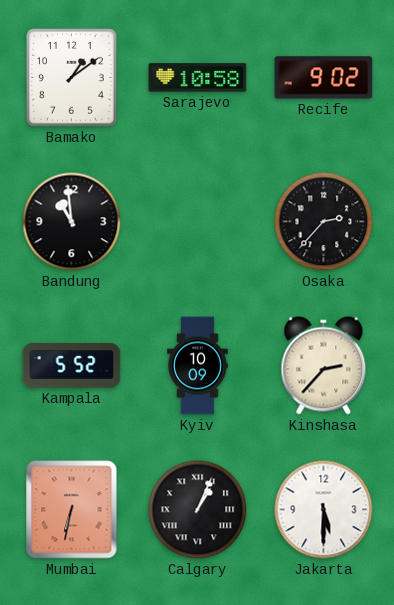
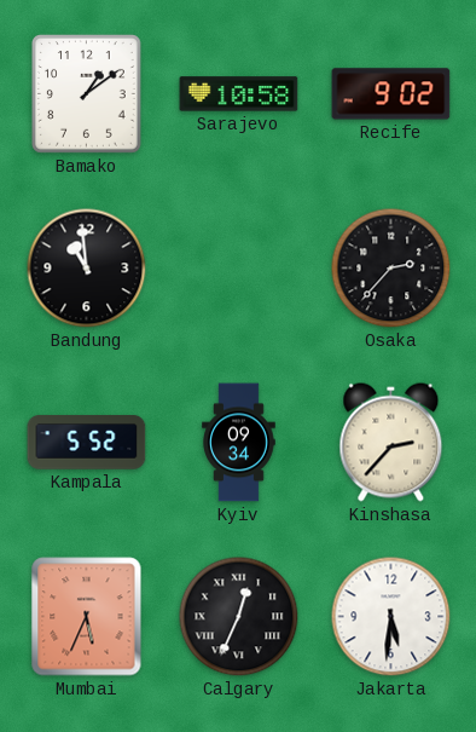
Kyiv: 10:09 -> 09:34 (239, 443)
Mumbai: 6:32 -> 5:34 (87, 617)
Calgary: 1:04 -> 12:34 (239, 617)
Jakarta: 5:30 -> 5:31 (391, 617)
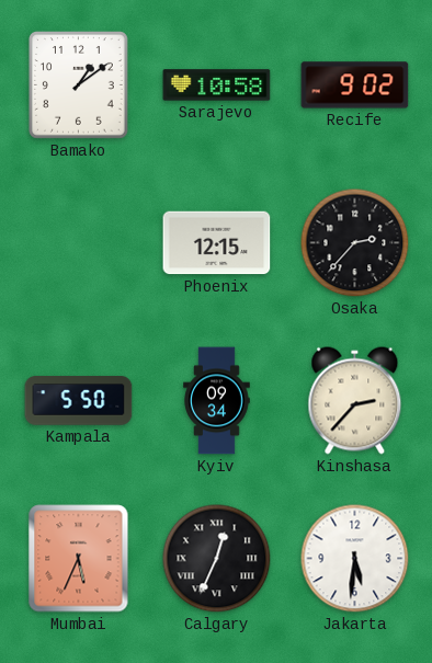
Bandung: 10:59 -> none (87, 269)
Phoenix: none -> 12:15 (217, 243)
Kampala: 5:52 -> 5:50 (79, 401)
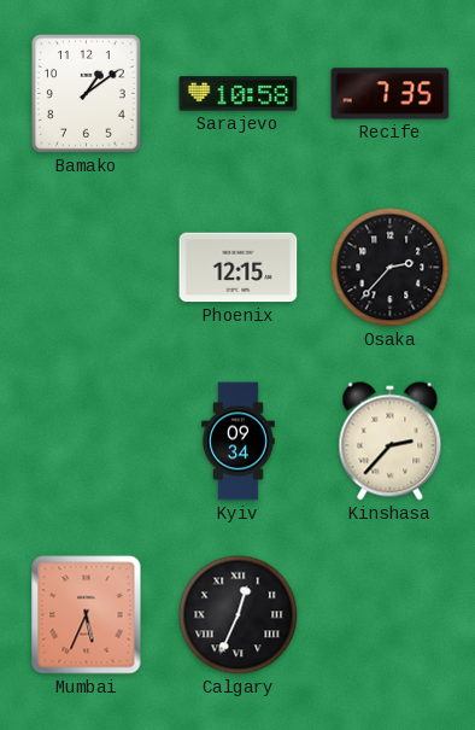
Recife: 9:02 -> 7:35 (391, 94)
Kampala: 5:50 -> none (79, 401)
Jakarta: 5:31 -> none (355, 559)
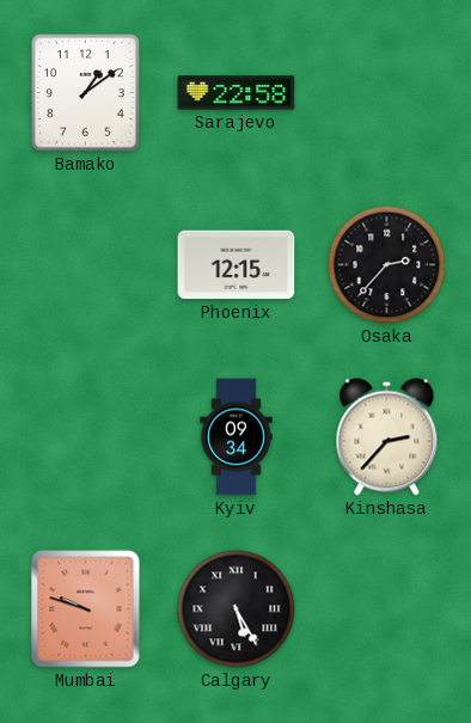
Sarajevo: 10:58 -> 22:58 (237, 93)
Recife: 7:35 -> none (391, 94)
Mumbai: 5:34 -> 9:48 (86, 609)
Calgary: 12:34 -> 5:25 (237, 609)
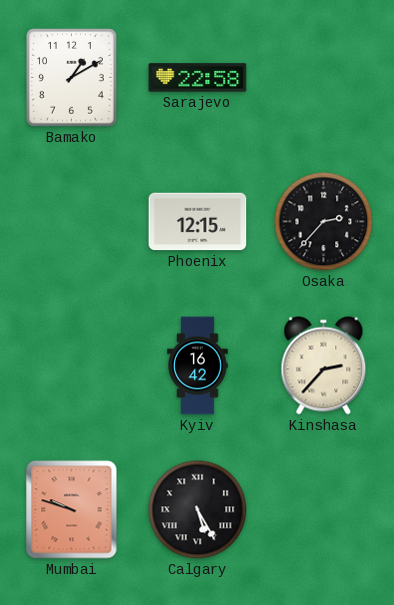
Bamako: 1:09 -> 1:10 (72, 78)
Kyiv: 09:34 -> 16:42 (198, 366)
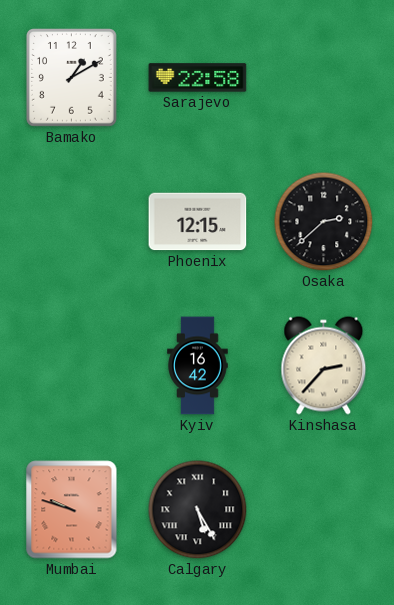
Osaka: 2:37 -> 2:38 (324, 222)
